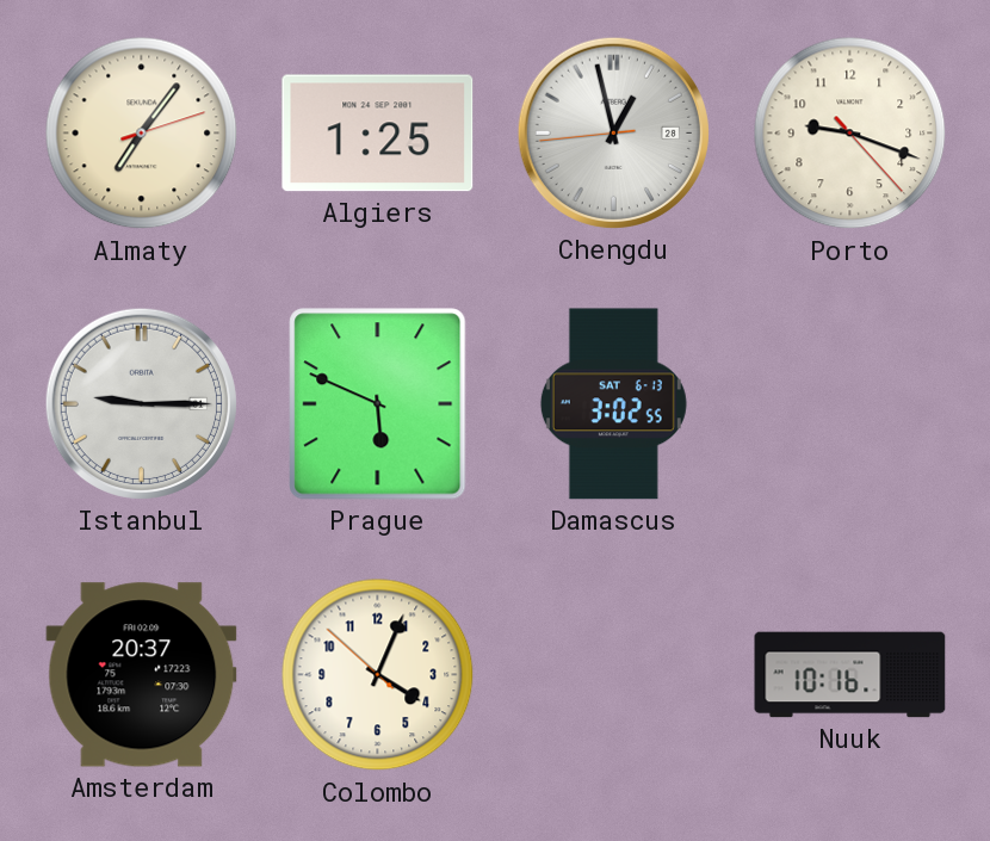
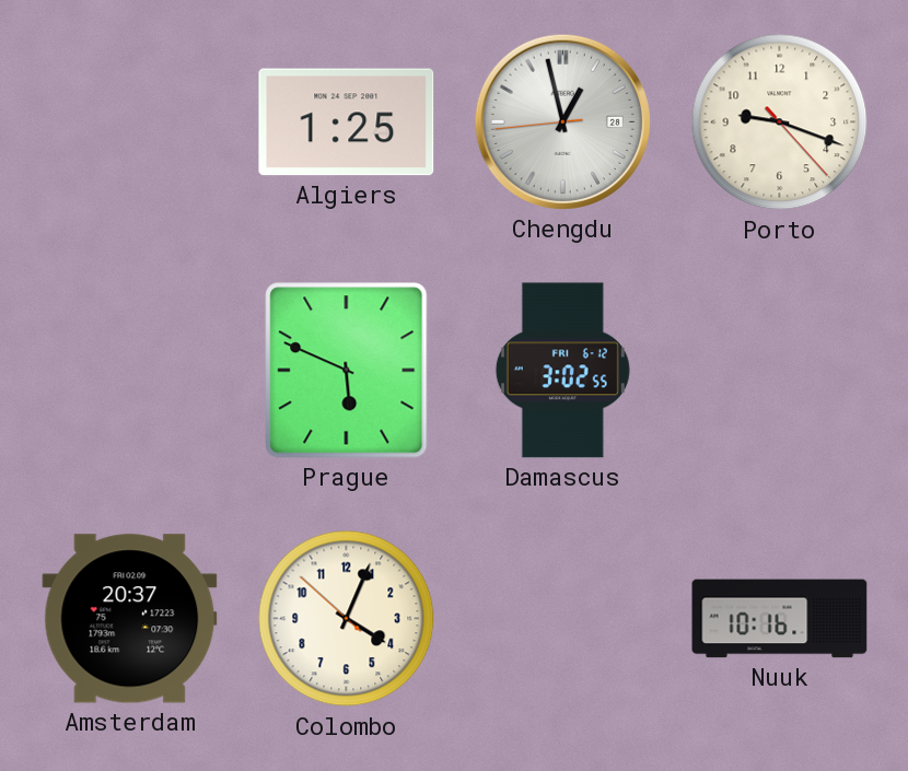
Almaty: 7:06 -> none (142, 134)
Istanbul: 9:15 -> none (141, 403)
Damascus date: SAT 6-13 -> FRI 6-12 (562, 371)
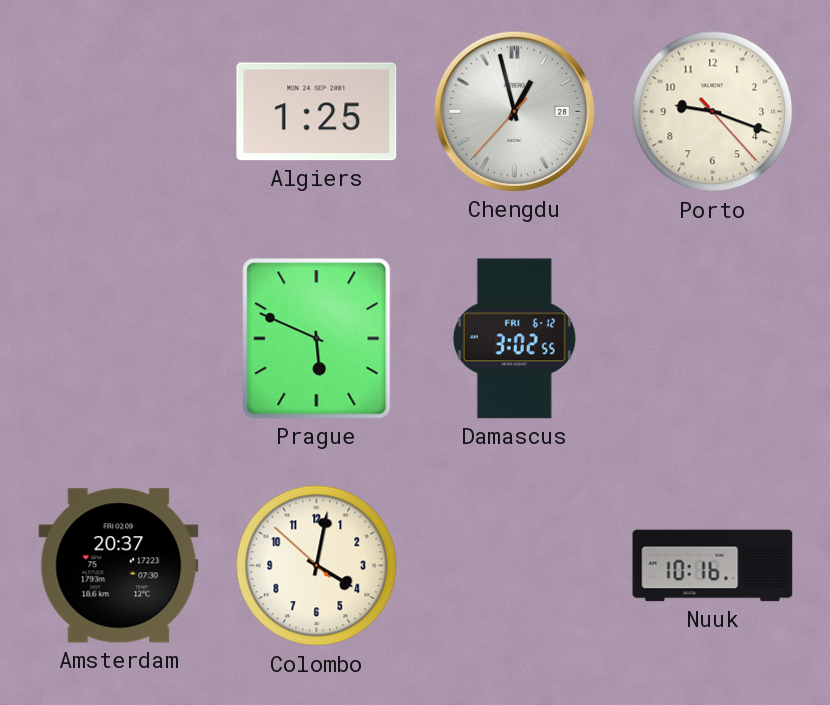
Chengdu: 12:57:44 -> 12:57:37 (514, 111)
Colombo: 4:03 -> 4:01 (317, 566)
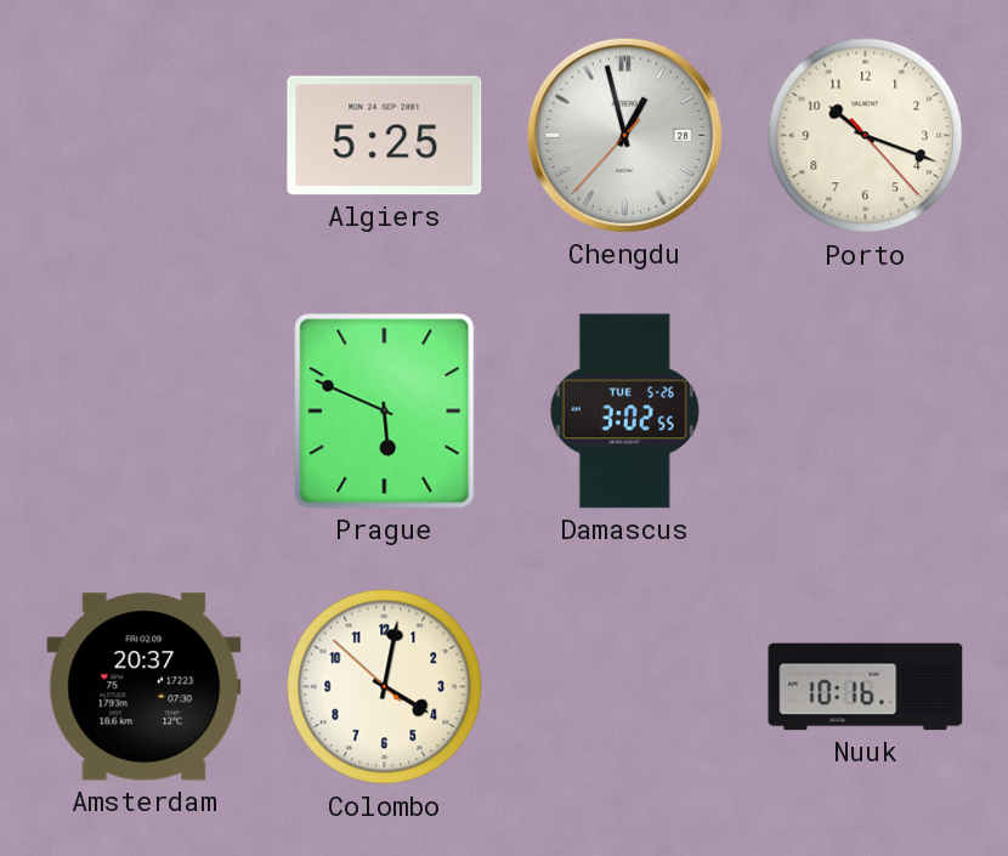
Algiers: 1:25 -> 5:25 (385, 136)
Porto: 9:18 -> 10:18 (866, 136)
Damascus date: FRI 6-12 -> TUE 5-26 (624, 412)
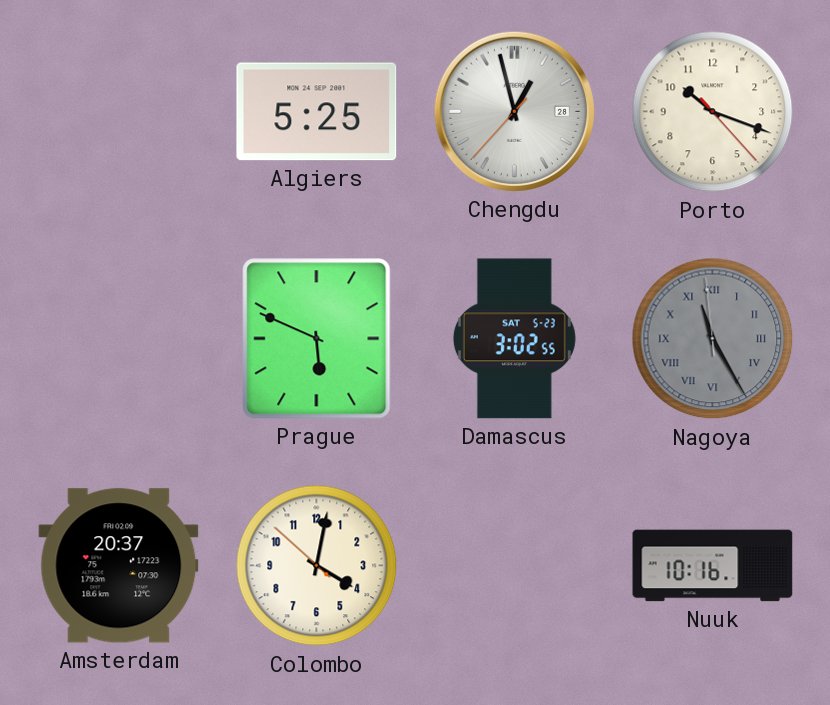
Damascus date: TUE 5-26 -> SAT 5-23 (514, 339)
Nagoya: none -> 11:24 (713, 339)
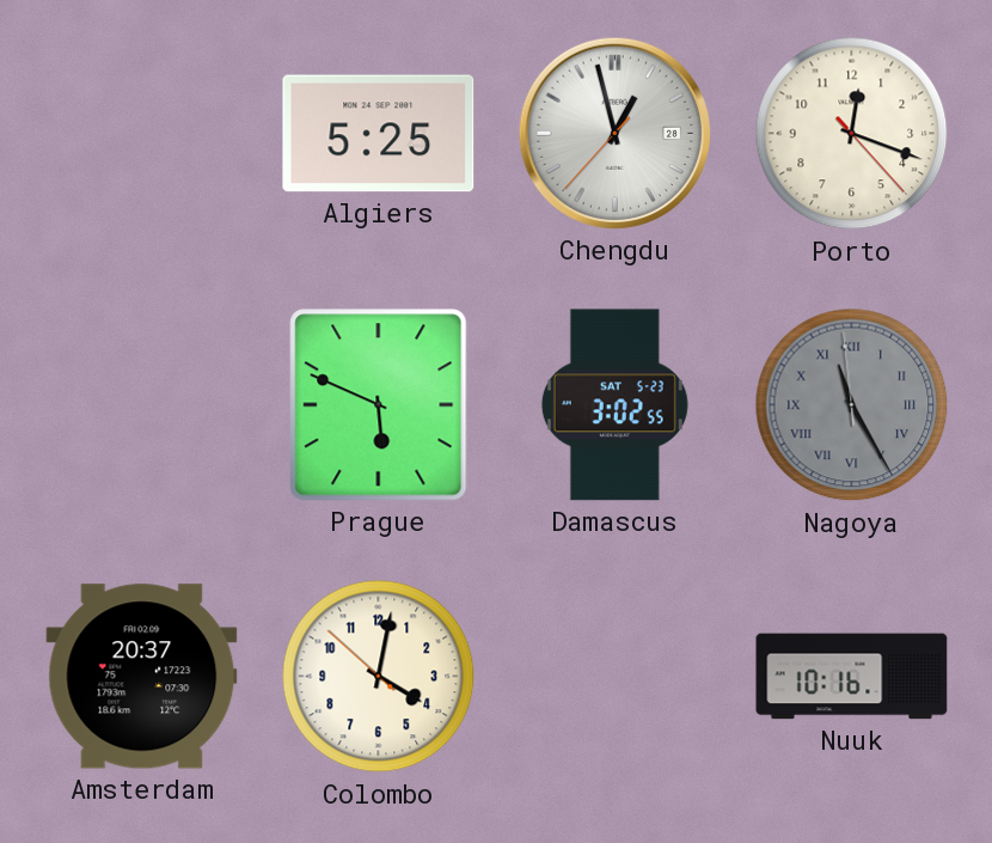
Porto: 10:18 -> 12:18 (852, 134)
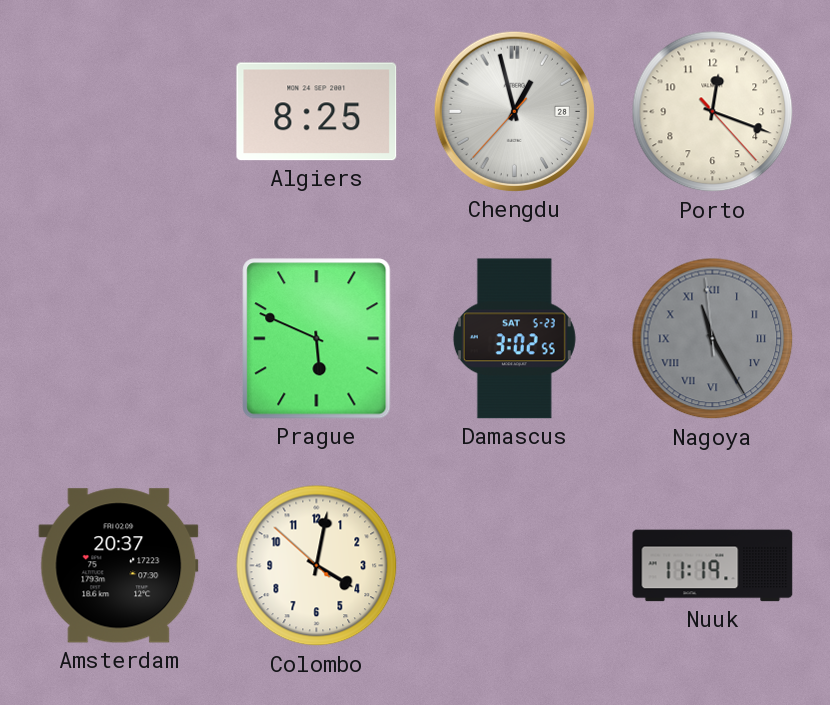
Algiers: 5:25 -> 8:25 (317, 112)
Nuuk: 10:16 -> 11:19 (713, 566)
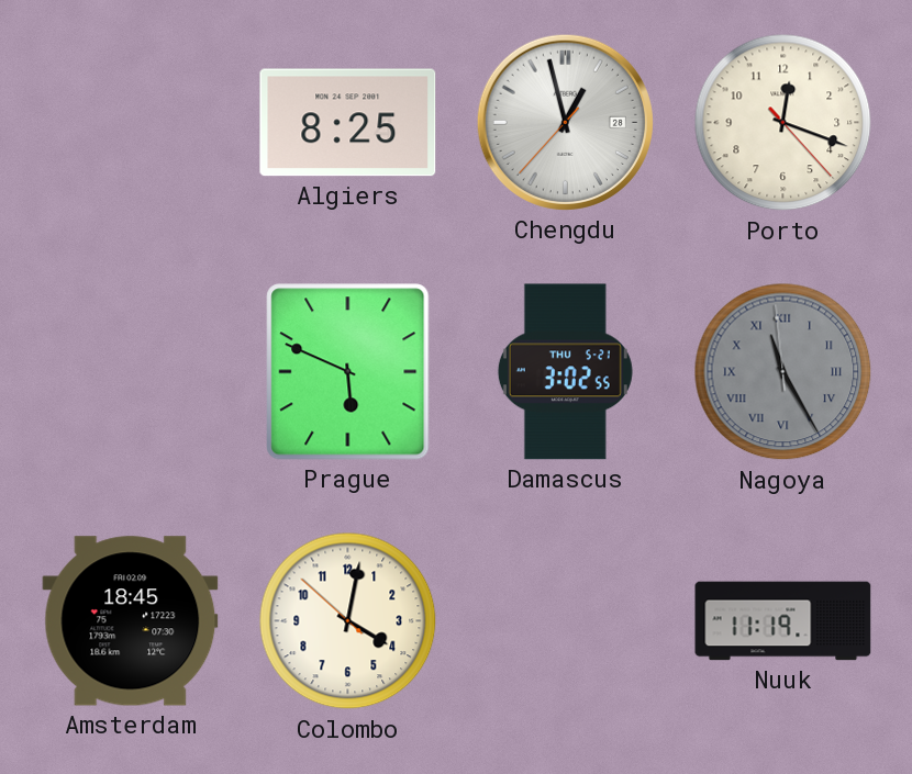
Damascus date: SAT 5-23 -> THU 5-21 (565, 372)
Amsterdam: 20:37 -> 18:45 (131, 621)
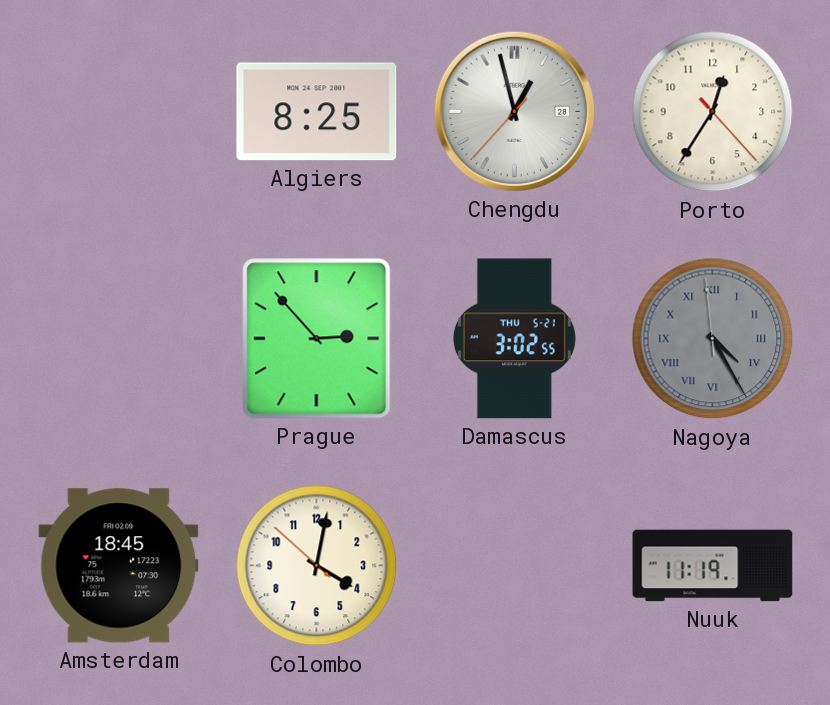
Porto: 12:18 -> 12:35 (713, 112)
Prague: 5:49 -> 2:53 (317, 339)
Nagoya: 11:24 -> 4:24 (713, 339)
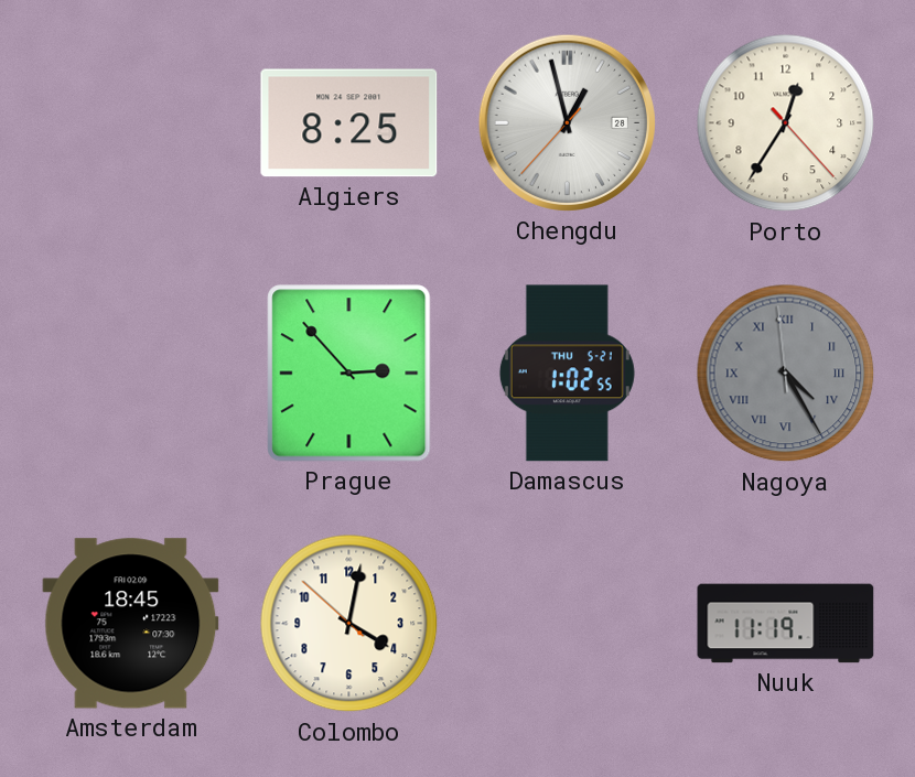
Damascus: 3:02 -> 1:02 (567, 374)
